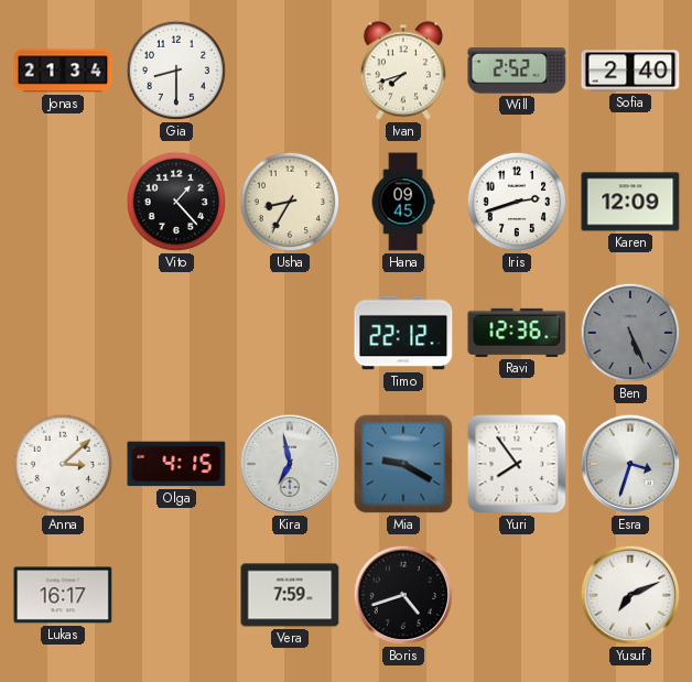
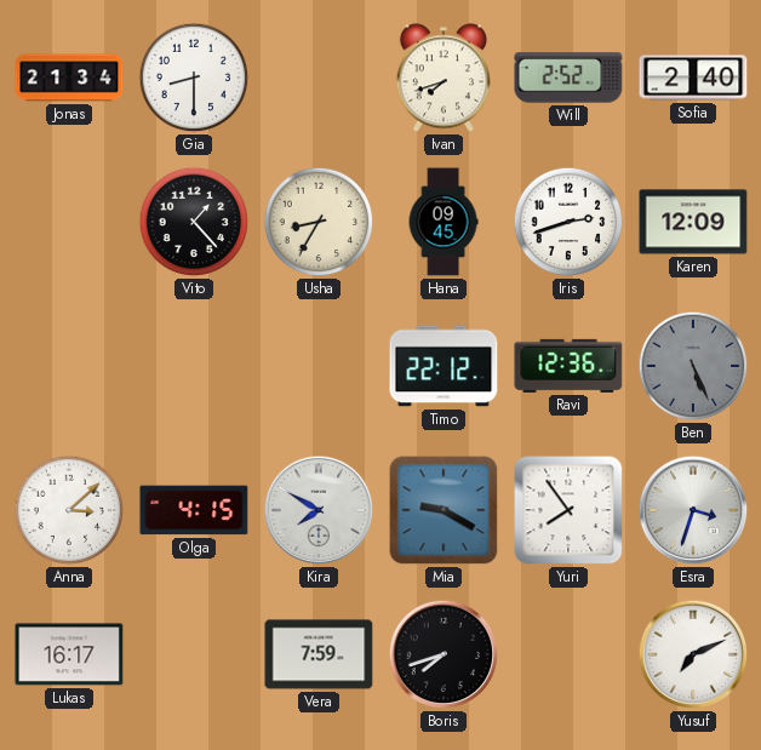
Kira: 6:58 -> 7:50 (319, 510)
Boris: 4:42 -> 7:42 (444, 654)
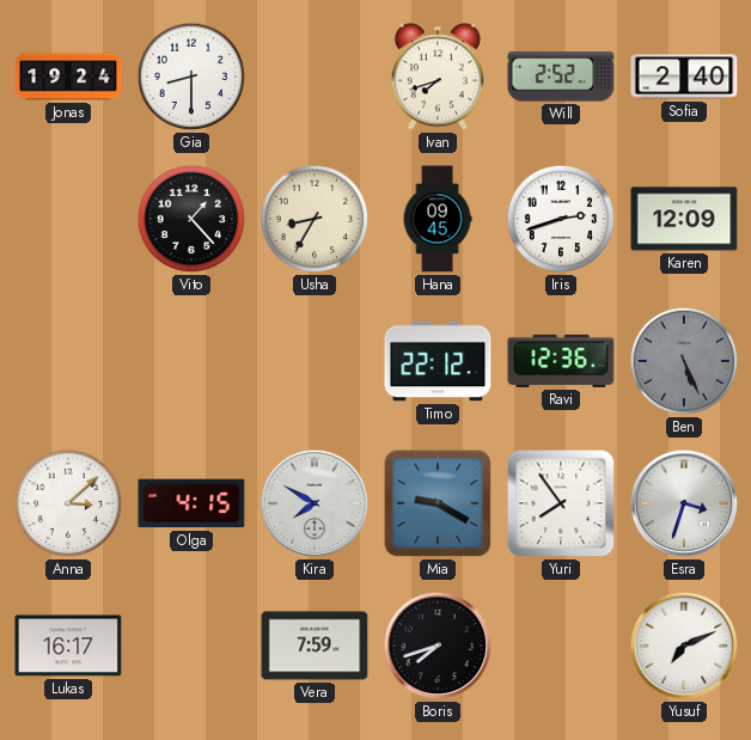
Jonas: 21:34 -> 19:24 (68, 77)
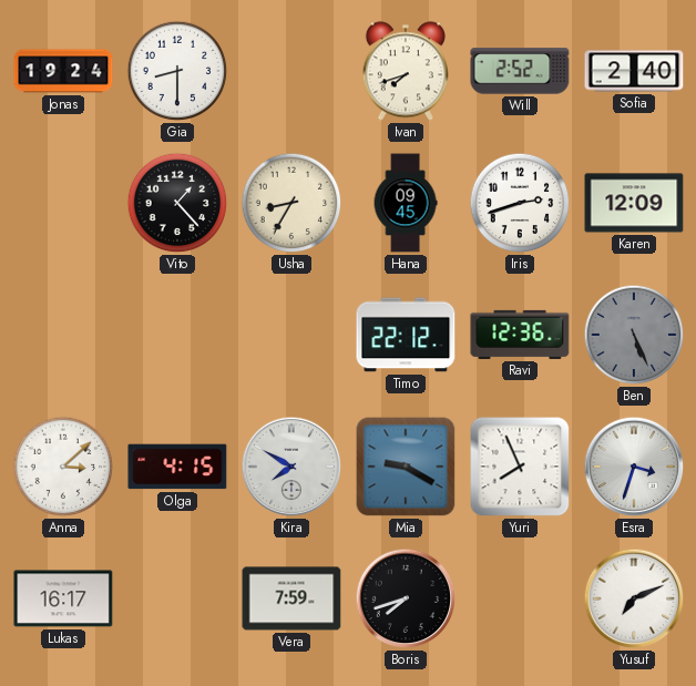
Yuri: 7:54 -> 7:56 (520, 467)
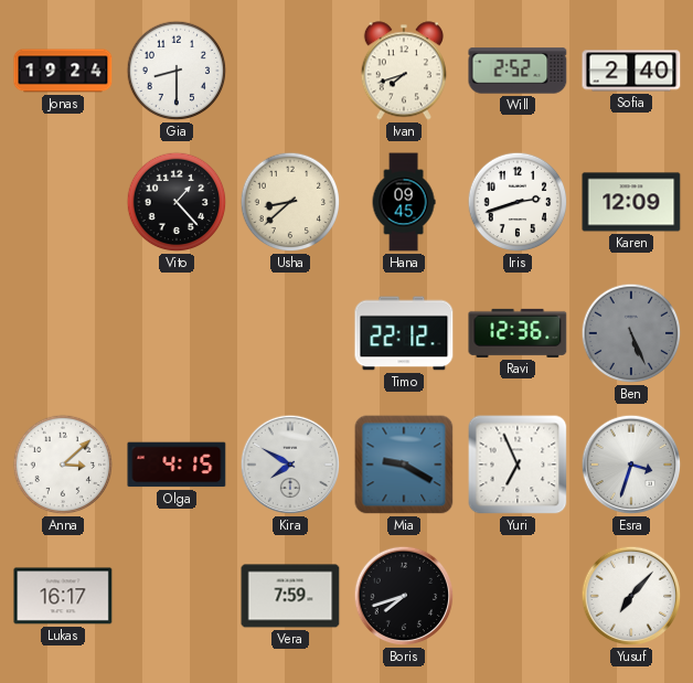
Usha: 8:35 -> 8:38 (290, 202)
Yuri: 7:56 -> 6:56 (518, 465)
Yusuf: 7:11 -> 7:07 (631, 596)
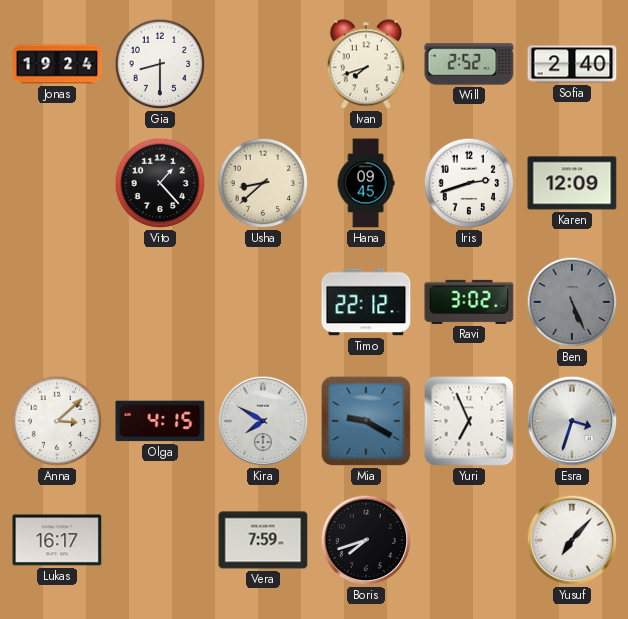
Ravi: 12:36 -> 3:02 (469, 302)
